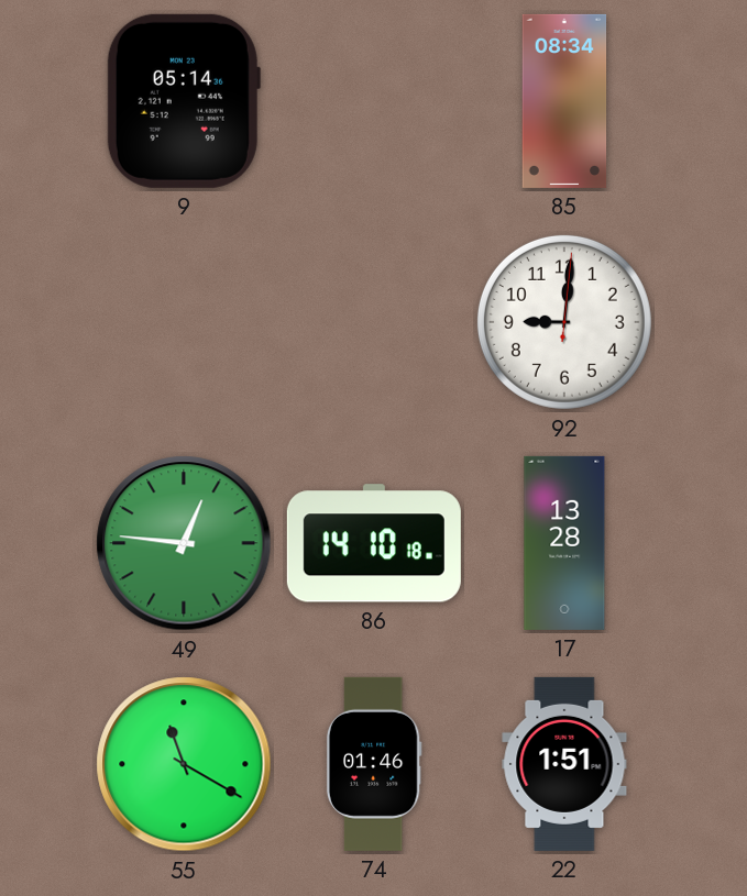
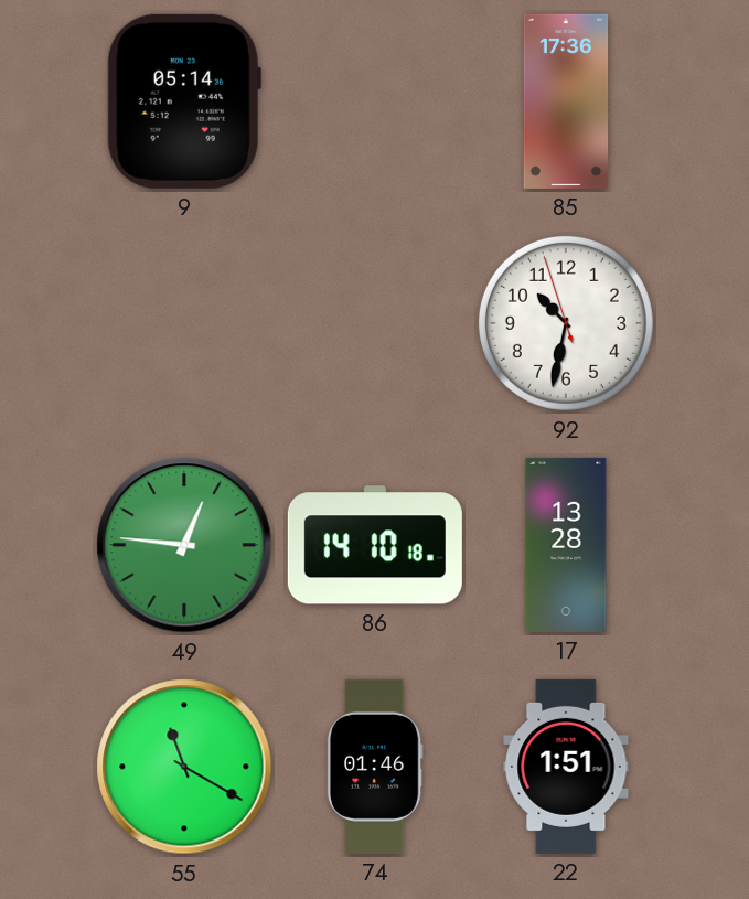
85: 08:34 -> 17:36 (566, 101)
92: 9:01 -> 10:31 (566, 323)
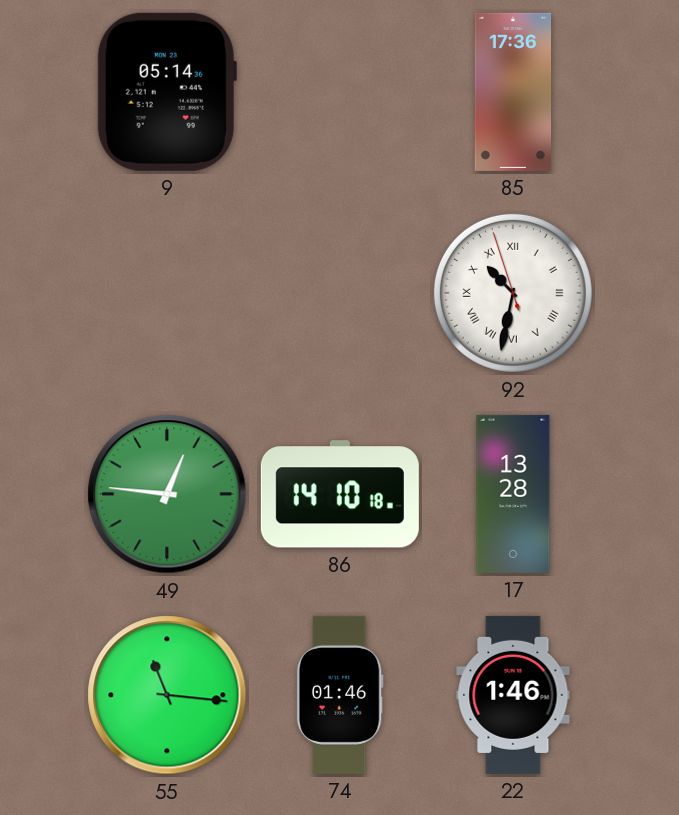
92 numerals: Arabic -> Roman (513, 293)
55: 11:20 -> 11:16 (167, 695)
22: 1:51 -> 1:46 (513, 695)
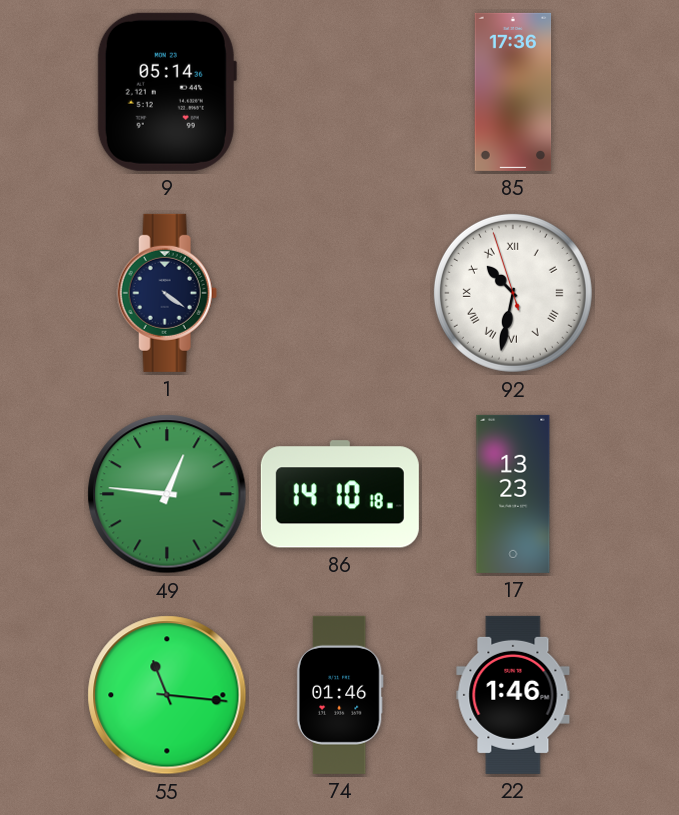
1: none -> 4:21 (167, 293)
17: 13:28 -> 13:23 (513, 494)
